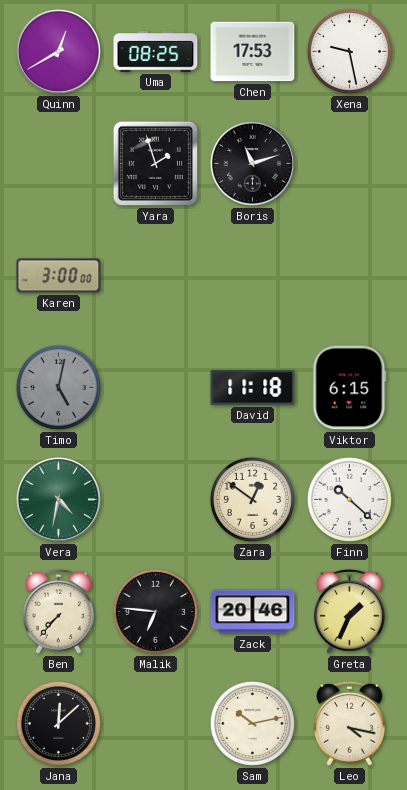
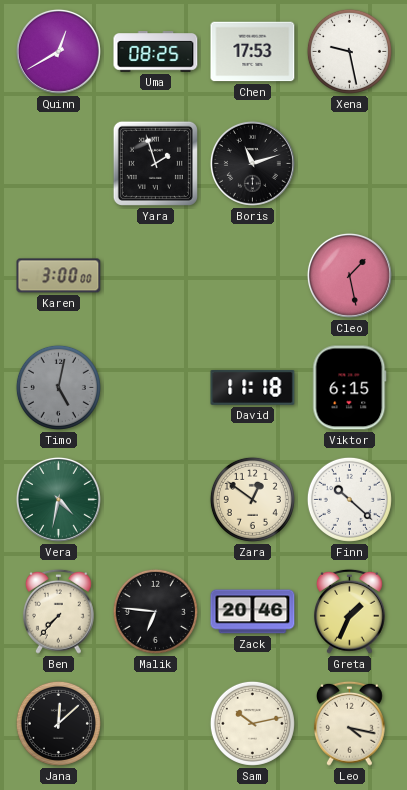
Cleo: none -> 1:28 (349, 275)
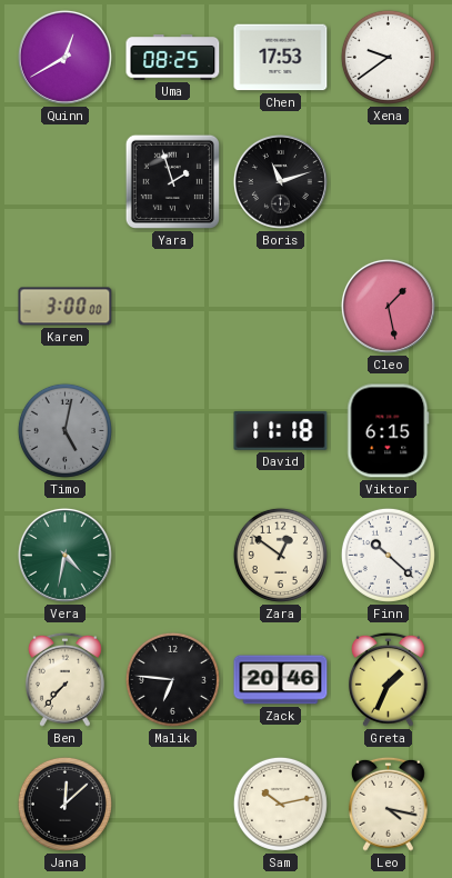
Xena: 9:28 -> 9:39 (388, 57)
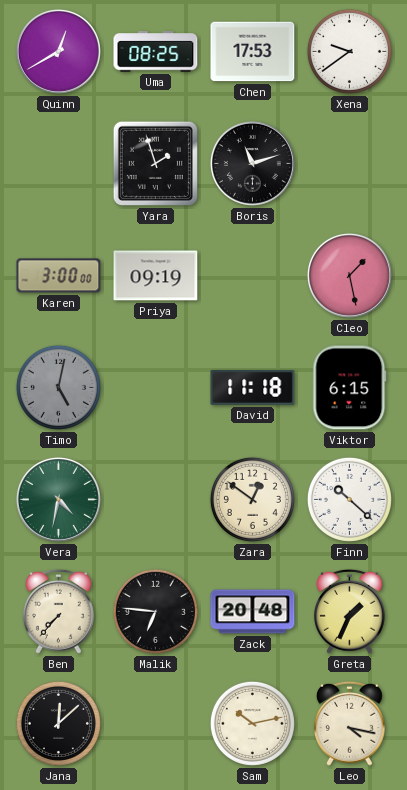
Priya: none -> 09:19 (156, 276)
Zack: 20:46 -> 20:48 (253, 612)
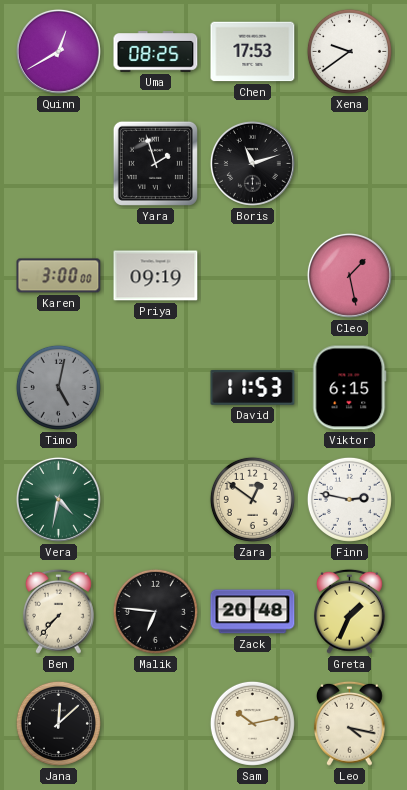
David: 11:18 -> 11:53 (253, 387)
Finn: 10:22 -> 2:47 (349, 499)
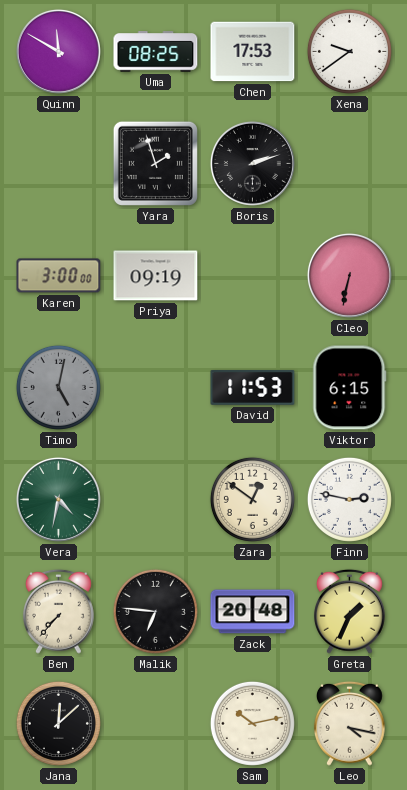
Quinn: 12:40 -> 11:50 (58, 51)
Boris: 11:12 -> 2:12 (252, 163)
Cleo: 1:28 -> 6:32 (349, 275)
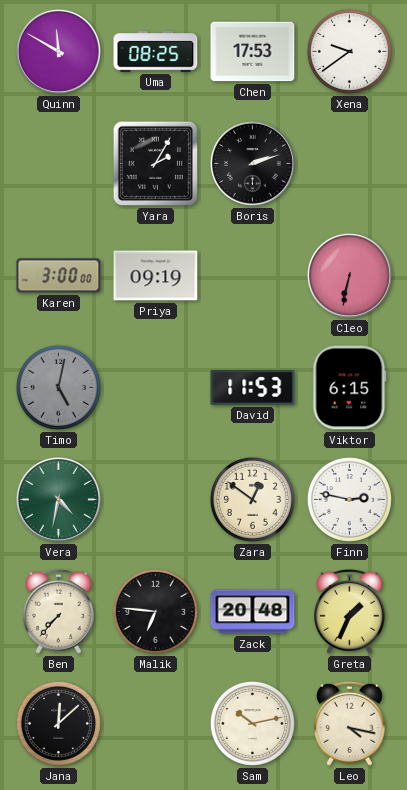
Yara: 1:57 -> 2:05 (155, 163)
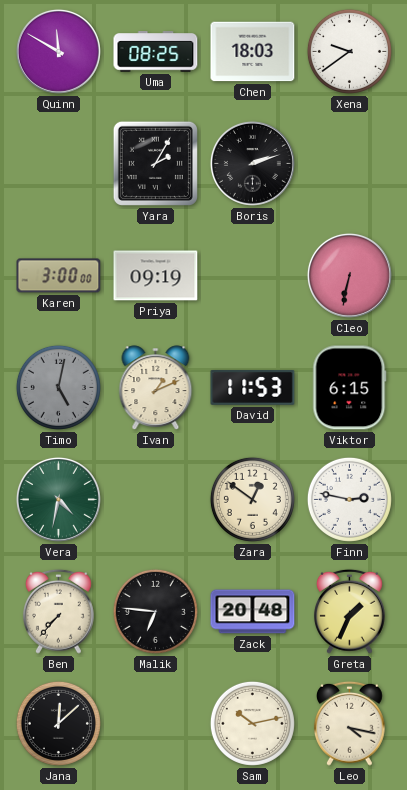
Chen: 17:53 -> 18:03 (253, 52)
Ivan: none -> 1:11 (156, 388)
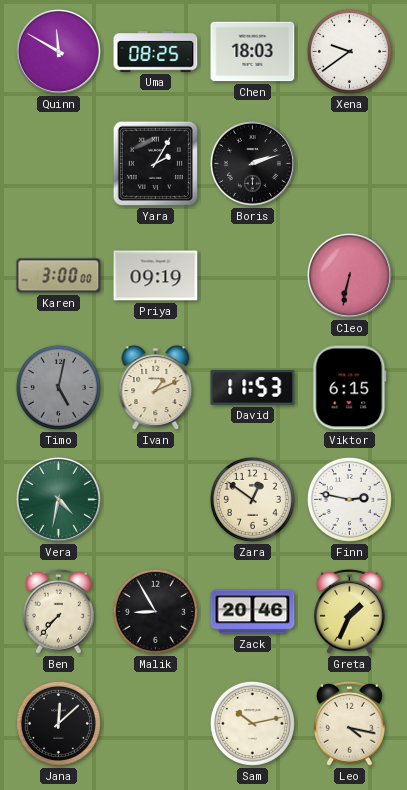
Malik: 6:46 -> 8:55 (155, 611)
Zack: 20:48 -> 20:46 (253, 612)
